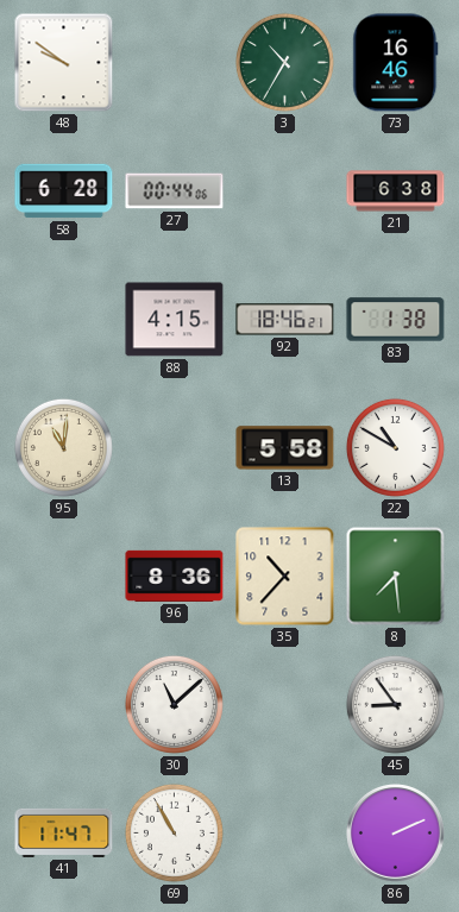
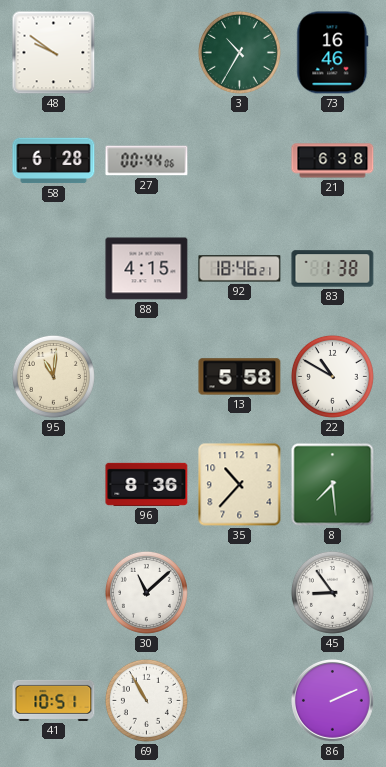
41: 11:47 -> 10:51 (54, 700)
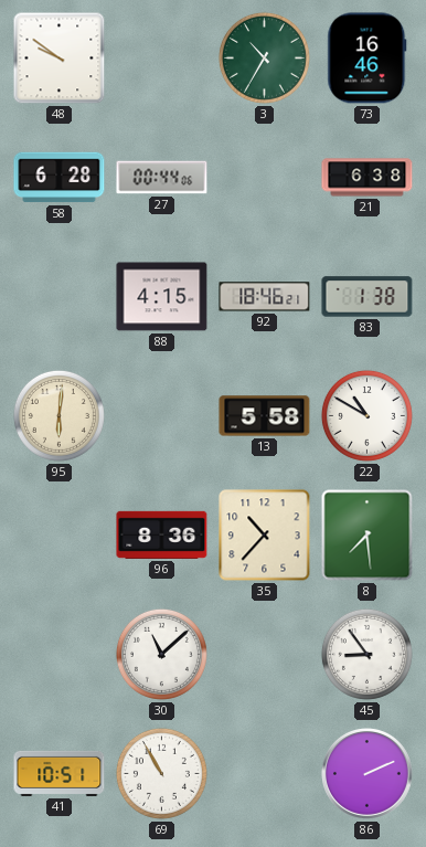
95: 11:01 -> 6:01 (58, 415)
